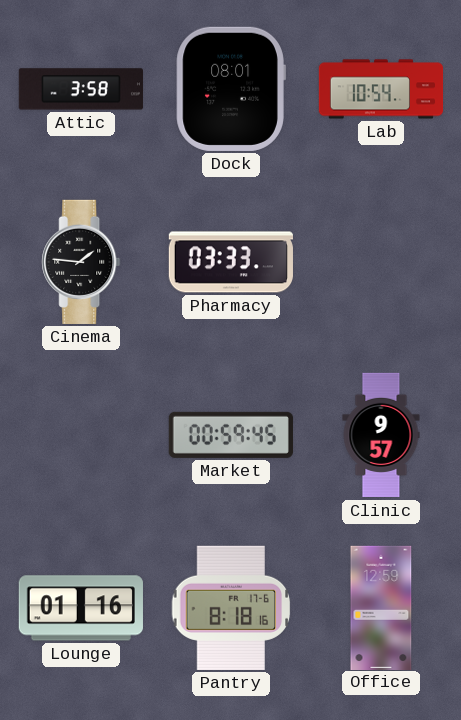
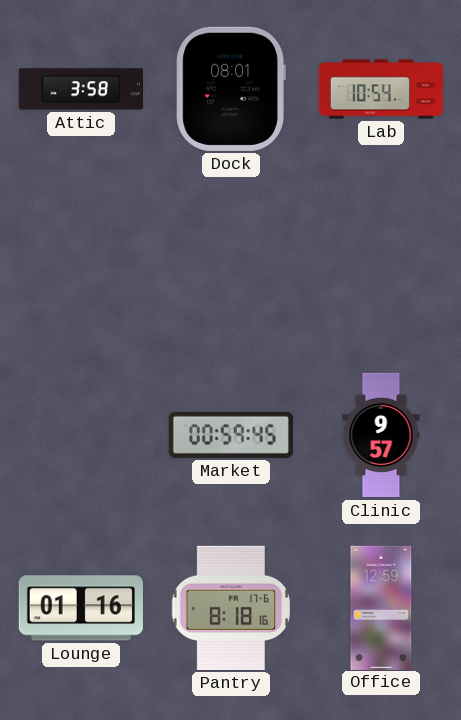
Cinema: 1:46 -> none (81, 262)
Pharmacy: 03:33 -> none (231, 262)
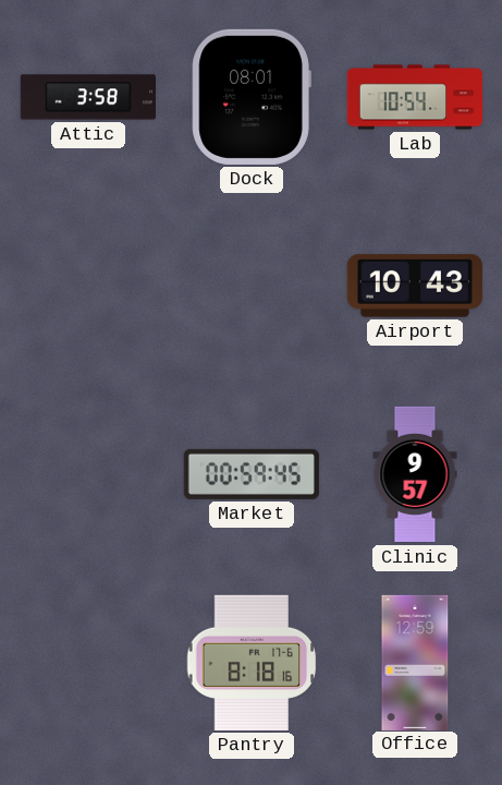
Airport: none -> 10:43 (415, 286)
Lounge: 01:16 -> none (81, 608)
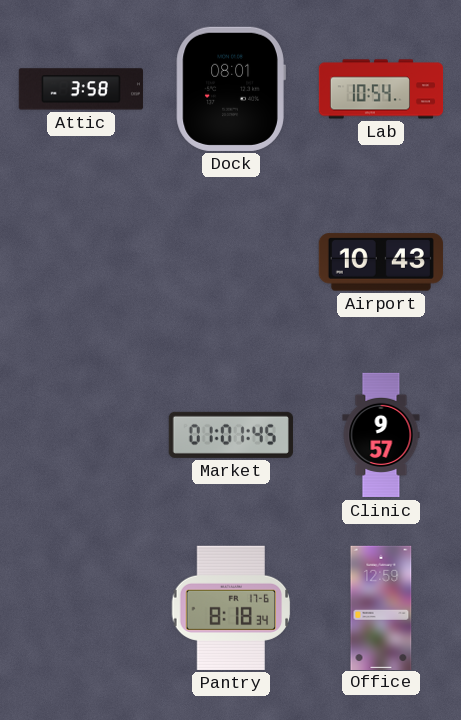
Market: 00:59 -> 01:01 (231, 435)
Pantry: 8:18:16 -> 8:18:34 (231, 608)
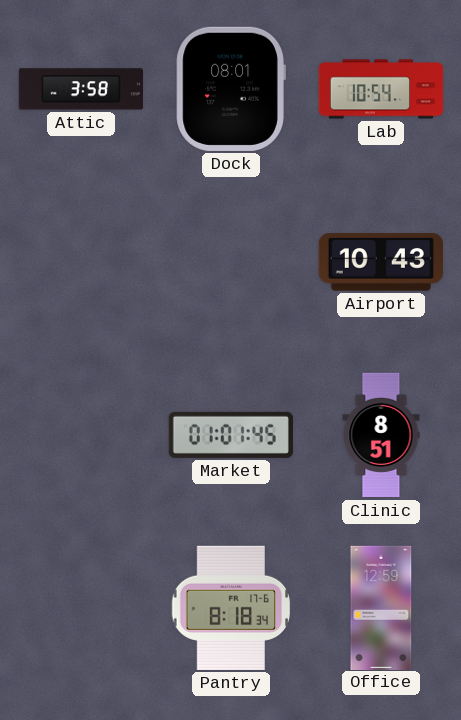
Clinic: 9:57 -> 8:51 (381, 435)
